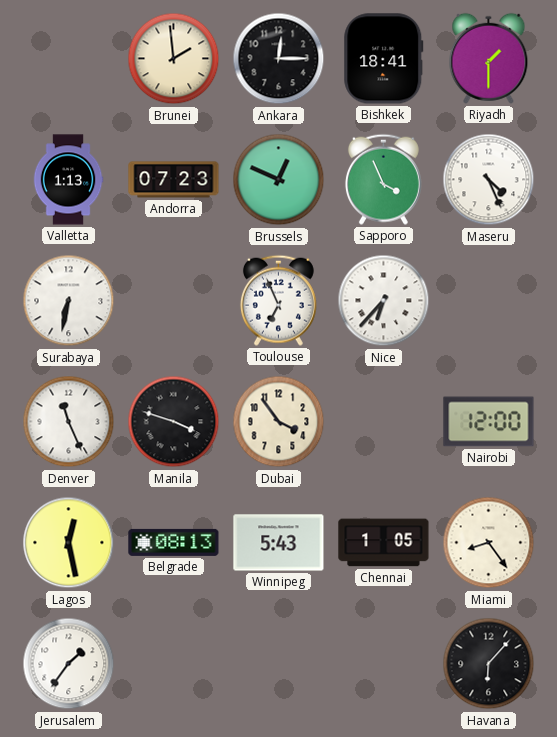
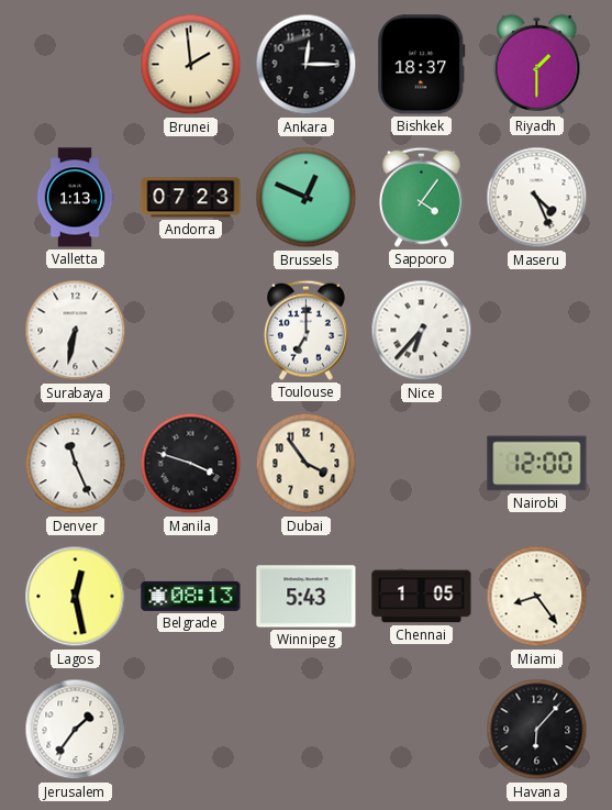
Bishkek: 18:41 -> 18:37 (422, 65)
Sapporo: 3:56 -> 4:06 (421, 197)
Toulouse: 6:56 -> 7:00 (305, 330)
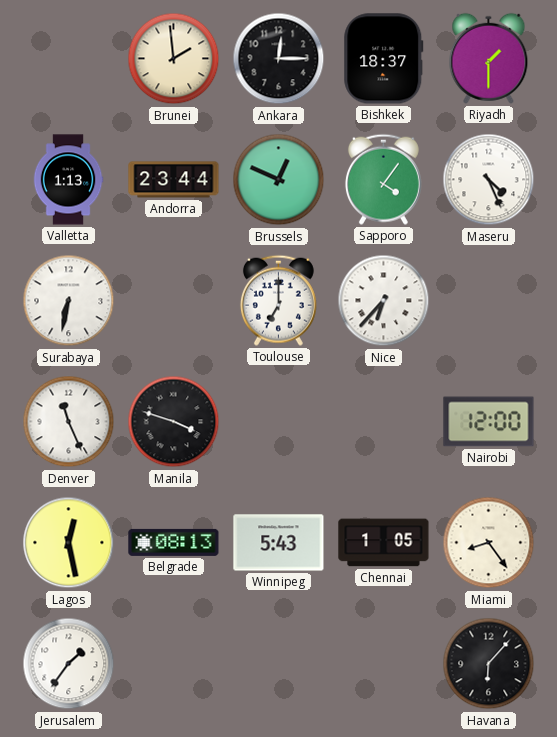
Andorra: 07:23 -> 23:44 (174, 180)
Dubai: 3:54 -> none (307, 464)
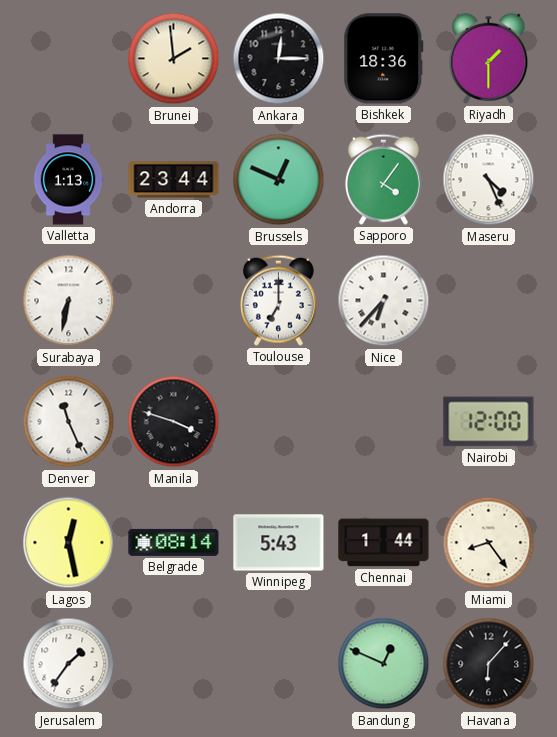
Bishkek: 18:37 -> 18:36 (384, 59)
Belgrade: 08:13 -> 08:14 (174, 542)
Chennai: 1:05 -> 1:44 (384, 543)
Bandung: none -> 12:49 (384, 664)
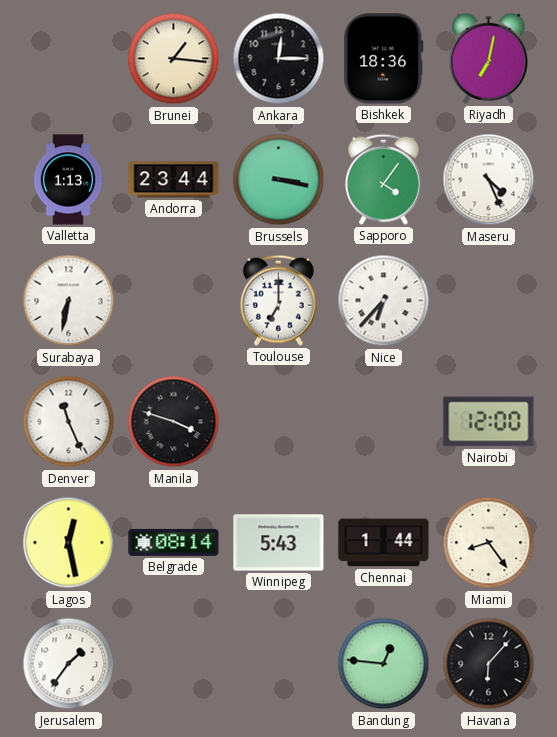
Brunei: 1:59 -> 1:16 (174, 59)
Riyadh: 1:30 -> 7:02 (489, 58)
Brussels: 12:49 -> 3:17 (279, 180)
Bandung: 12:49 -> 12:46 (384, 664)
